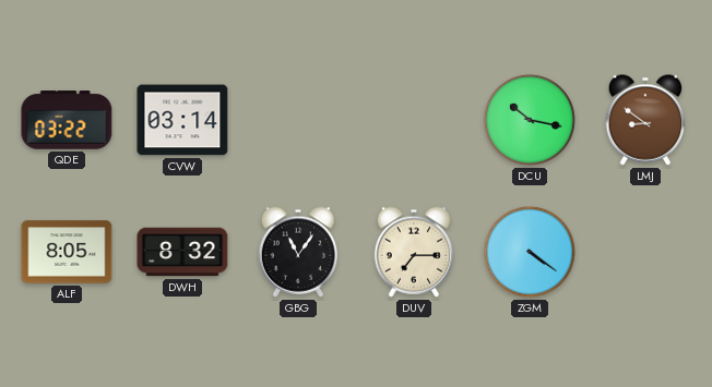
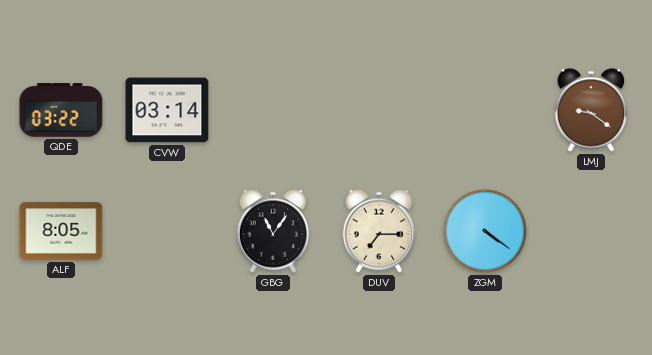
DCU: 10:17 -> none (530, 120)
LMJ: 8:51 -> 9:21 (591, 110)
DWH: 8:32 -> none (182, 252)
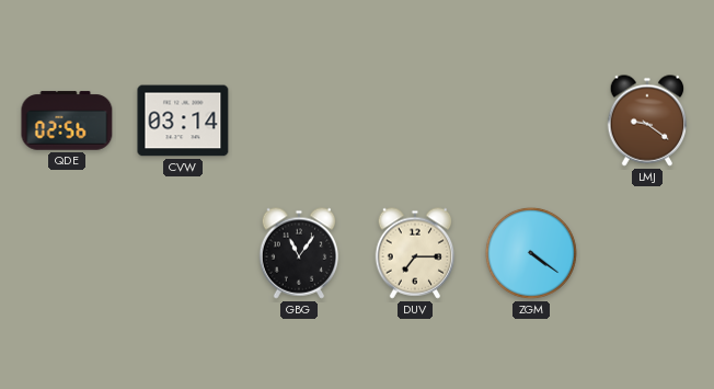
QDE: 03:22 -> 02:56 (67, 121)
ALF: 8:05 -> none (61, 231)
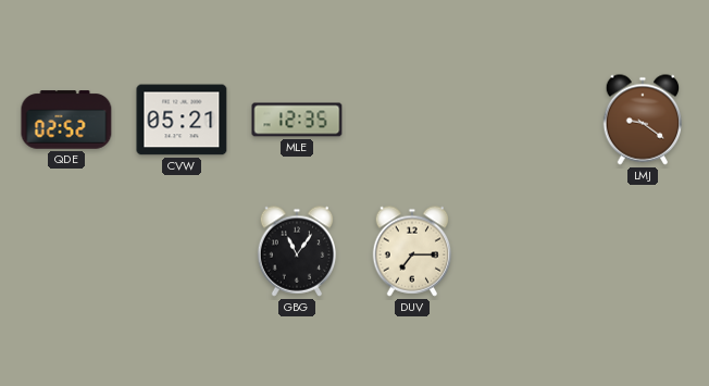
QDE: 02:56 -> 02:52 (66, 120)
CVW: 03:14 -> 05:21 (182, 120)
MLE: none -> 12:35 (297, 120)
ZGM: 4:21 -> none (531, 253)
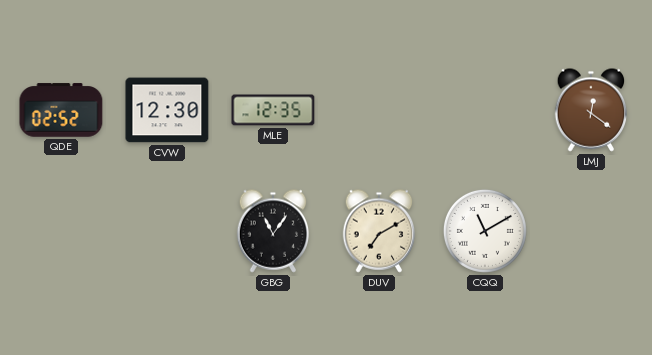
CVW: 05:21 -> 12:30 (167, 110)
LMJ: 9:21 -> 12:21 (591, 110)
DUV: 7:15 -> 7:10 (379, 231)
CQQ: none -> 11:10 (485, 231)
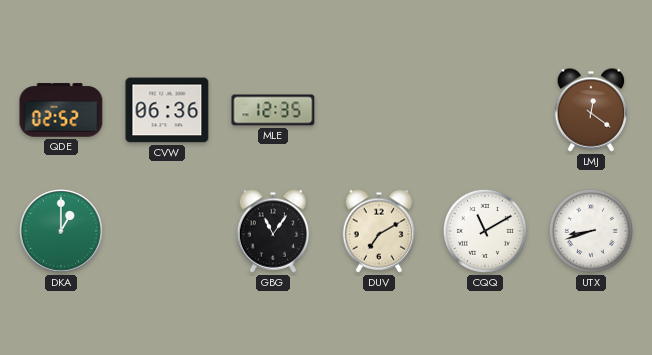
CVW: 12:30 -> 06:36 (167, 110)
DKA: none -> 1:00 (62, 232)
UTX: none -> 8:42 (591, 231)
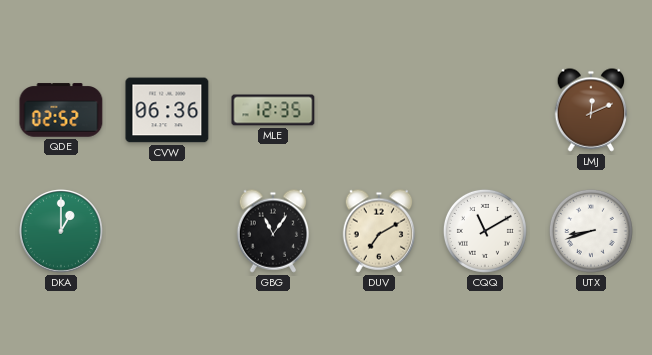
LMJ: 12:21 -> 12:11 (591, 110)
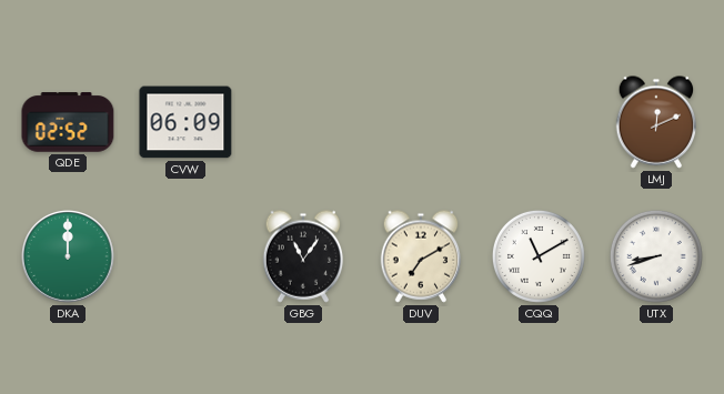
CVW: 06:36 -> 06:09 (185, 122)
MLE: 12:35 -> none (273, 110)
DKA: 1:00 -> 12:00 (69, 257)
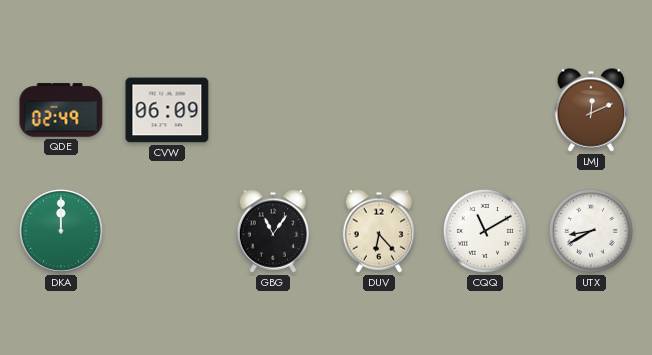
QDE: 02:52 -> 02:49 (61, 110)
DUV: 7:10 -> 6:23 (379, 231)
UTX: 8:42 -> 8:40 (591, 231)
